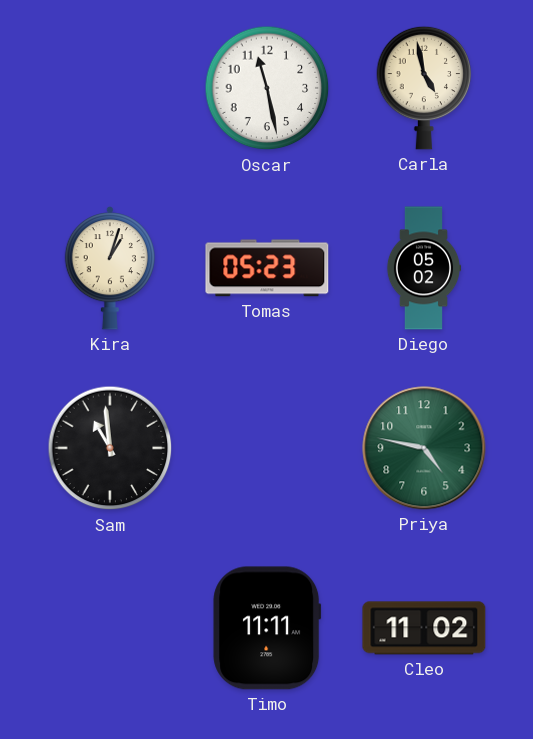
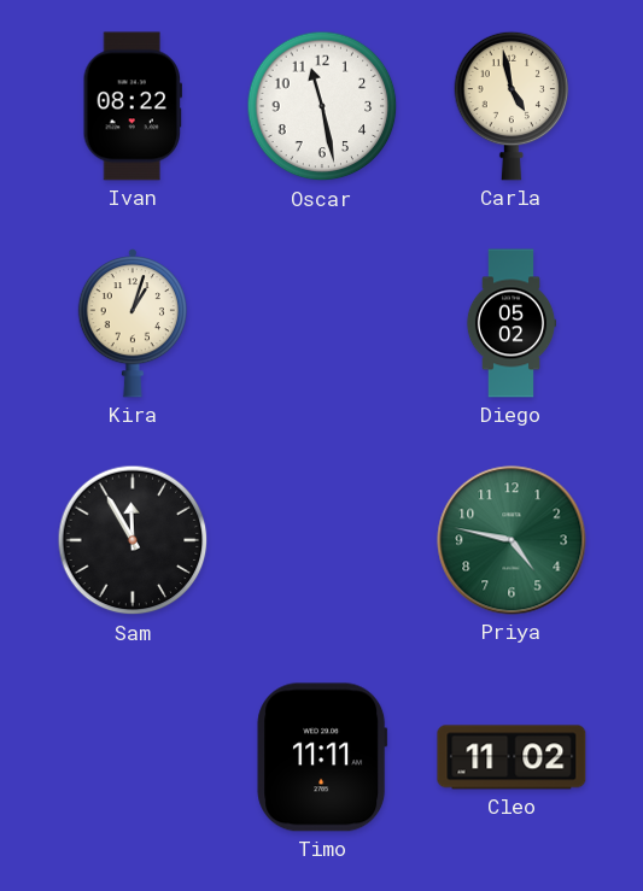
Ivan: none -> 08:22 (131, 106)
Tomas: 05:23 -> none (267, 268)
Sam: 10:59 -> 11:55 (133, 540)
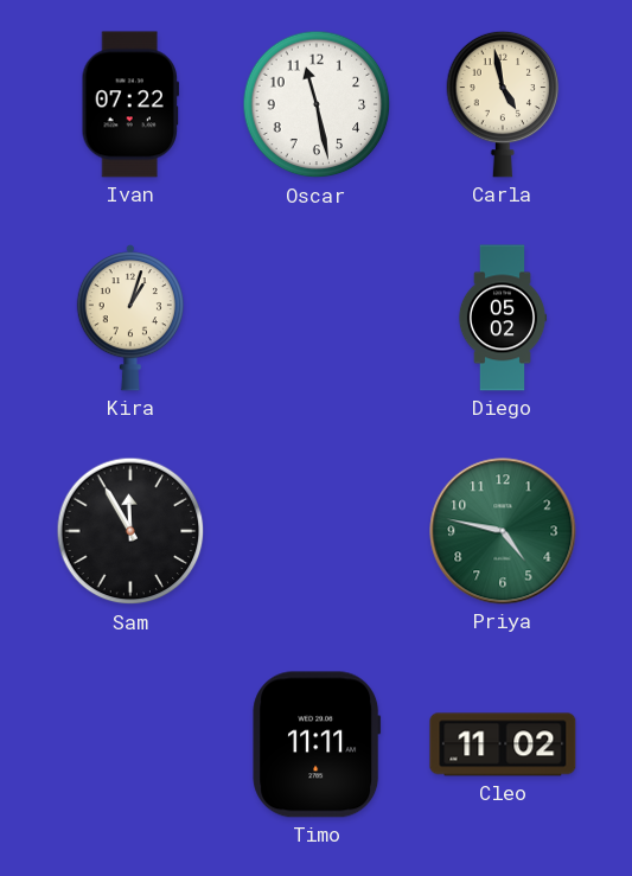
Ivan: 08:22 -> 07:22 (129, 104)
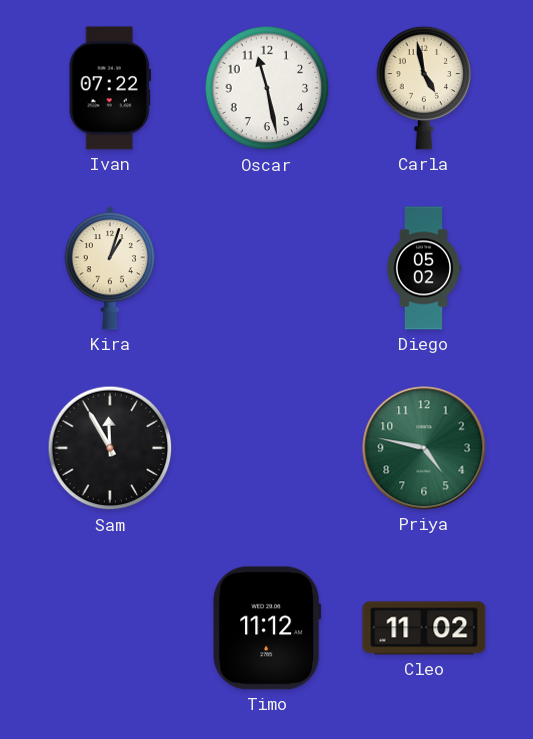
Timo: 11:11 -> 11:12 (267, 628)
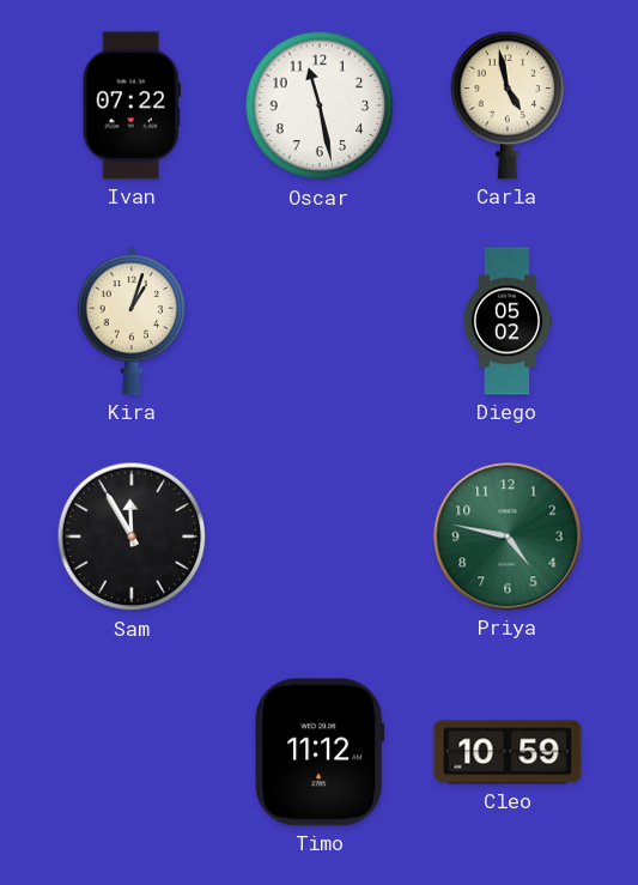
Cleo: 11:02 -> 10:59 (508, 752)
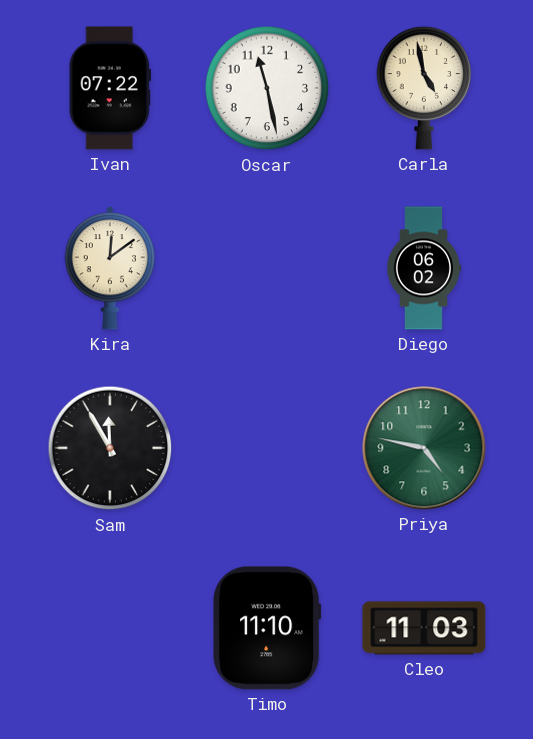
Kira: 1:03 -> 12:09 (109, 269)
Diego: 05:02 -> 06:02 (424, 268)
Timo: 11:12 -> 11:10 (267, 628)
Cleo: 10:59 -> 11:03 (424, 628)
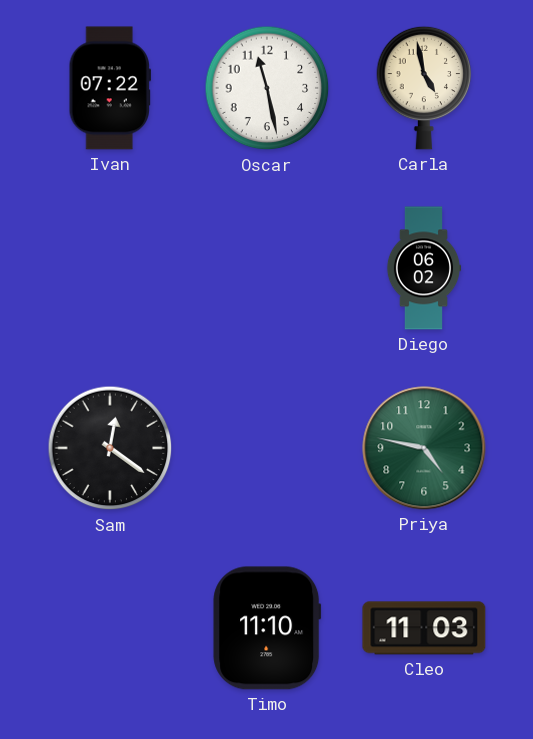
Kira: 12:09 -> none (109, 269)
Sam: 11:55 -> 12:21 (110, 448)
